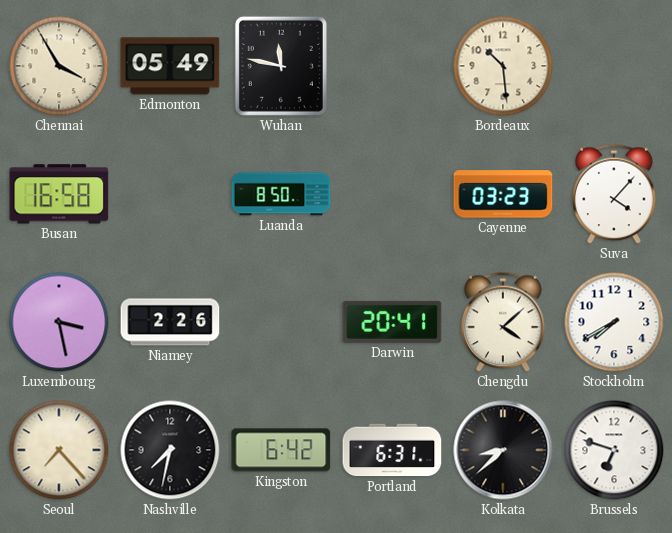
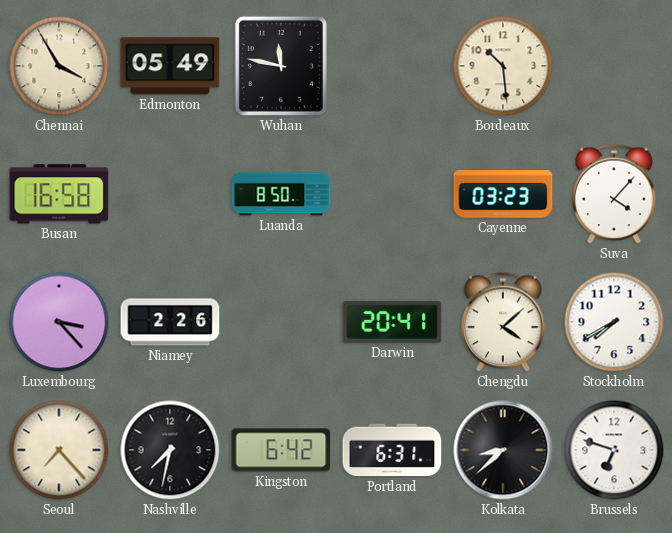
Luxembourg: 3:28 -> 3:23 (59, 322)
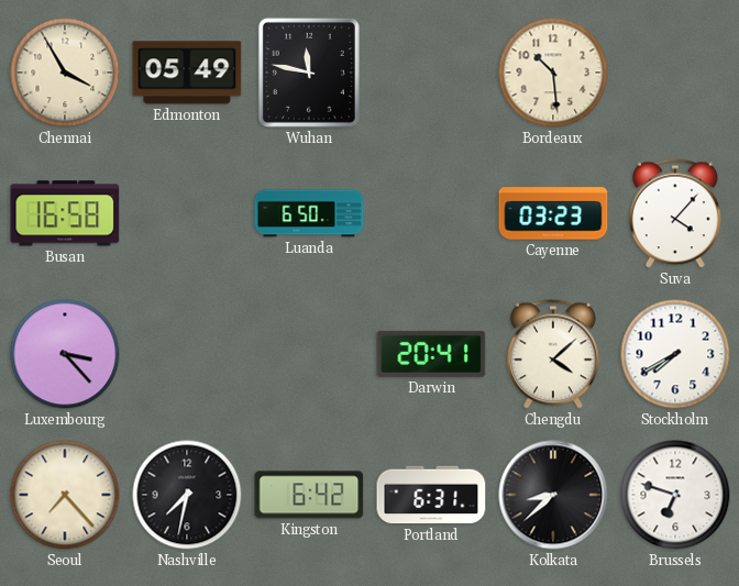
Luanda: 8:50 -> 6:50 (309, 213)
Niamey: 2:26 -> none (170, 322)
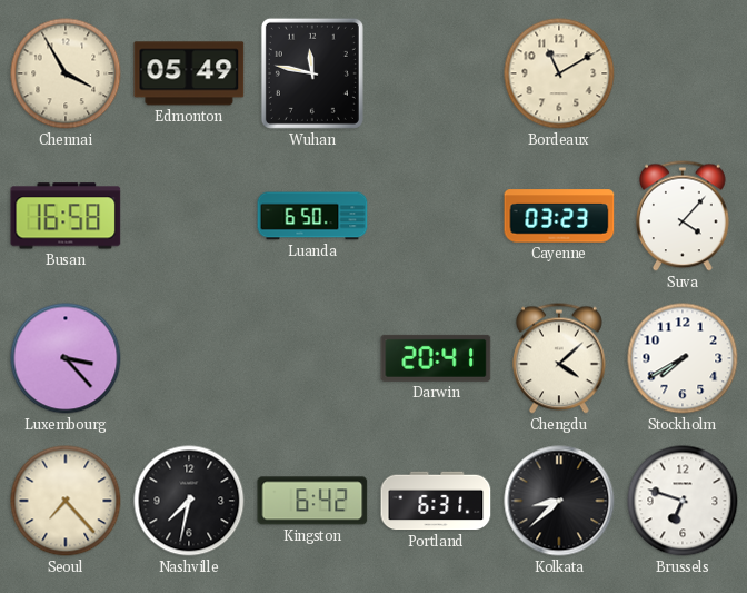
Bordeaux: 10:29 -> 11:10 (559, 73)
